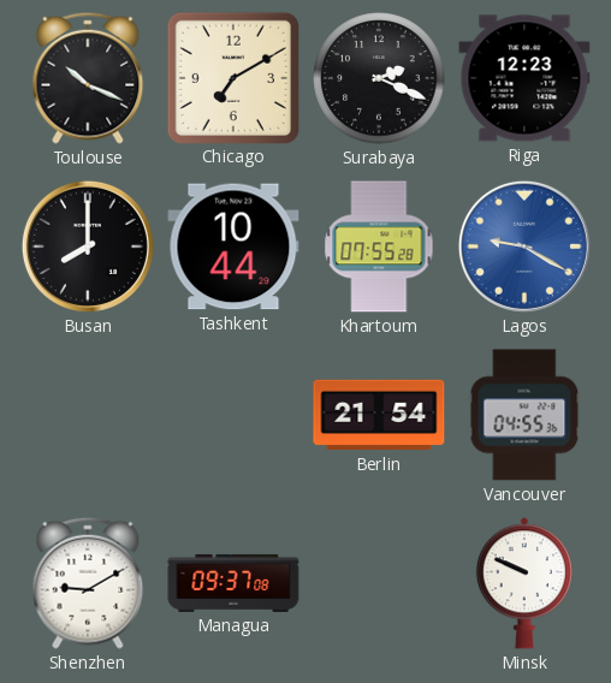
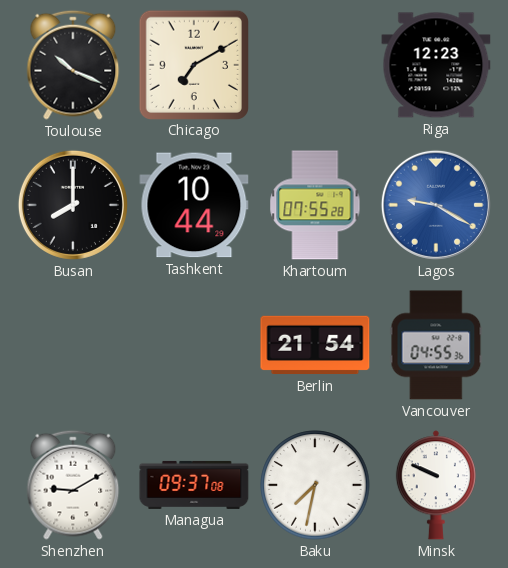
Surabaya: 2:19 -> none (379, 78)
Baku: none -> 7:32 (315, 485)
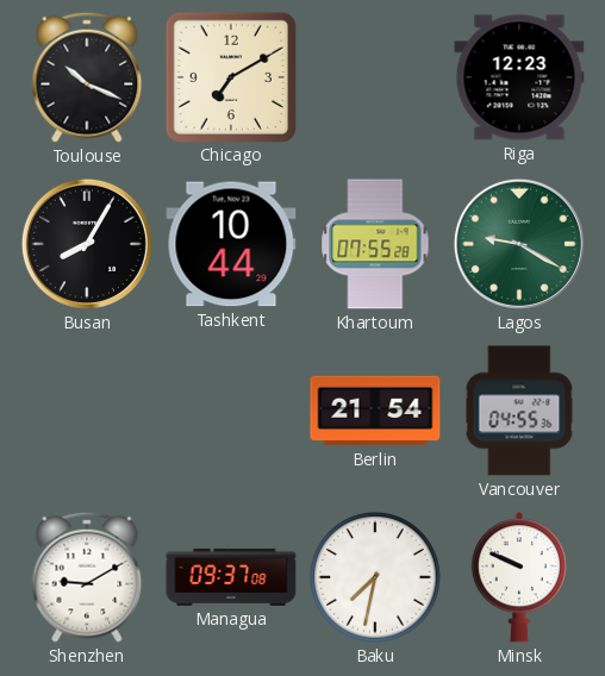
Busan: 8:00 -> 8:05 (87, 244)
Lagos dial: blue -> green (519, 244)
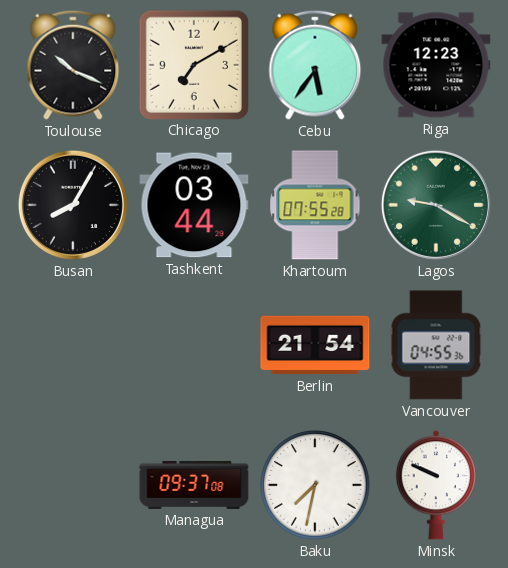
Cebu: none -> 5:36 (315, 65)
Tashkent: 10:44 -> 03:44 (194, 205)
Shenzhen: 9:10 -> none (87, 577)
